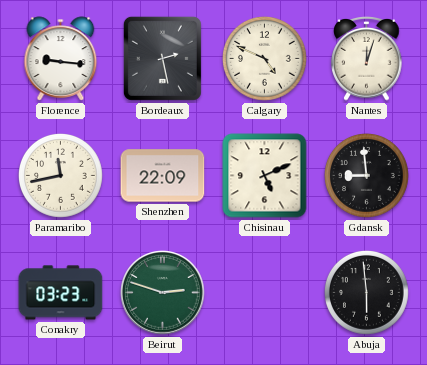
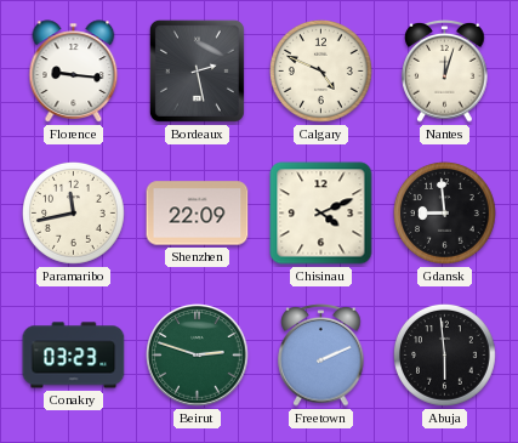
Chisinau: 5:11 -> 4:11 (321, 214)
Freetown: none -> 2:11 (321, 356)
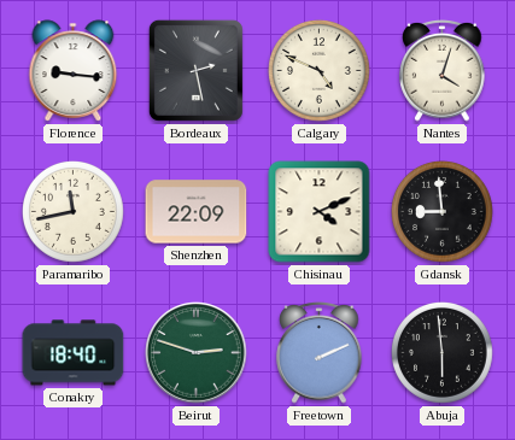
Nantes: 12:03 -> 4:03 (443, 71)
Conakry: 03:23 -> 18:40 (74, 353)
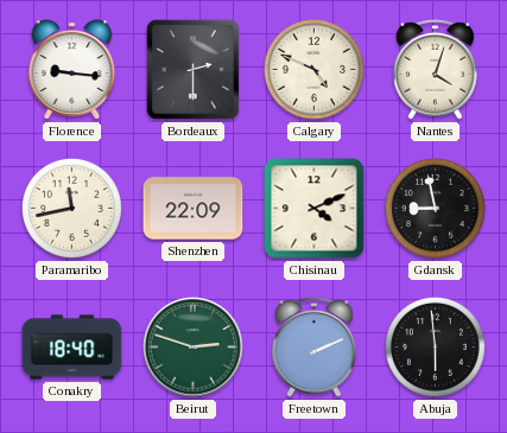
Bordeaux: 2:28 -> 2:30 (192, 69)
Gdansk: 8:59 -> 8:58 (436, 209)
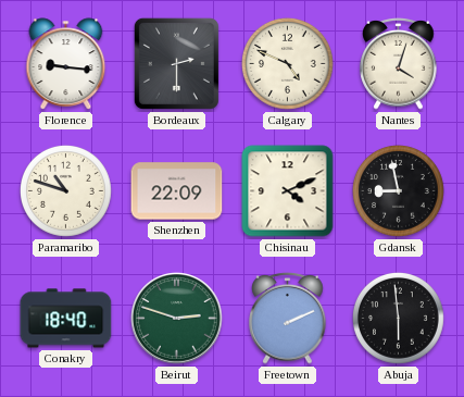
Paramaribo: 11:43 -> 10:48 (66, 191)
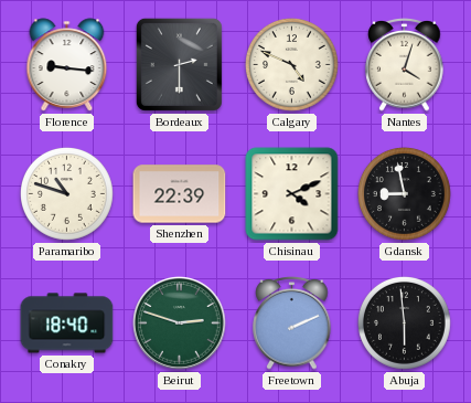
Shenzhen: 22:09 -> 22:39 (180, 194)
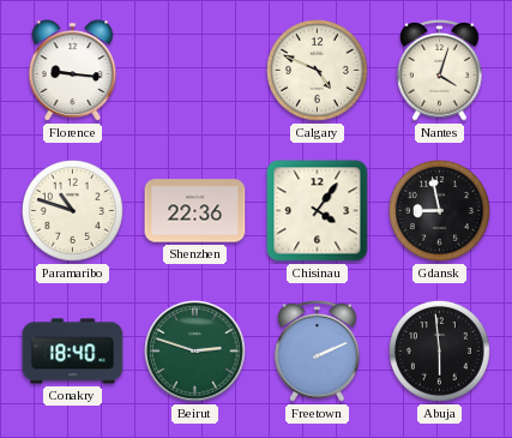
Bordeaux: 2:30 -> none (179, 64)
Shenzhen: 22:39 -> 22:36 (195, 211)
Chisinau: 4:11 -> 4:06 (318, 211)
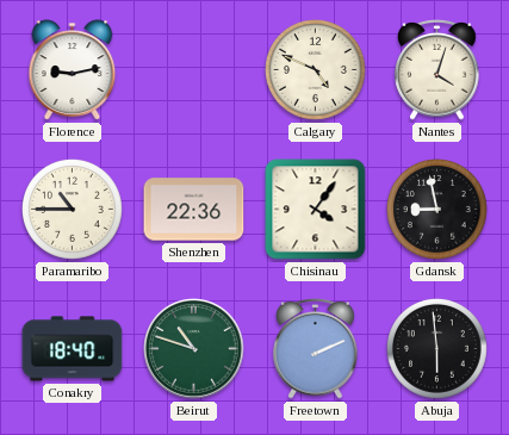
Florence: 9:16 -> 9:13 (73, 70)
Paramaribo: 10:48 -> 10:45 (73, 210)
Beirut: 2:48 -> 10:48 (194, 349)
